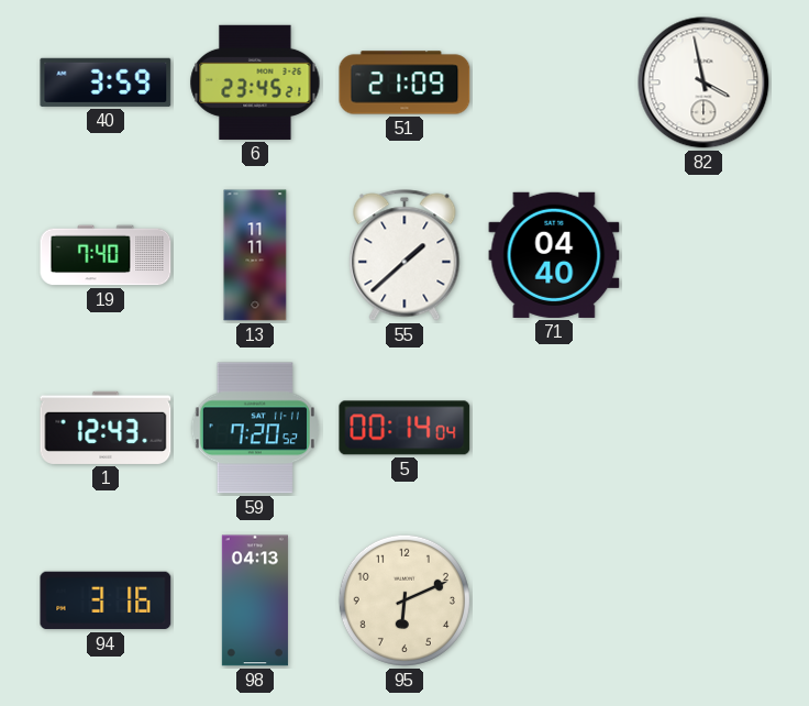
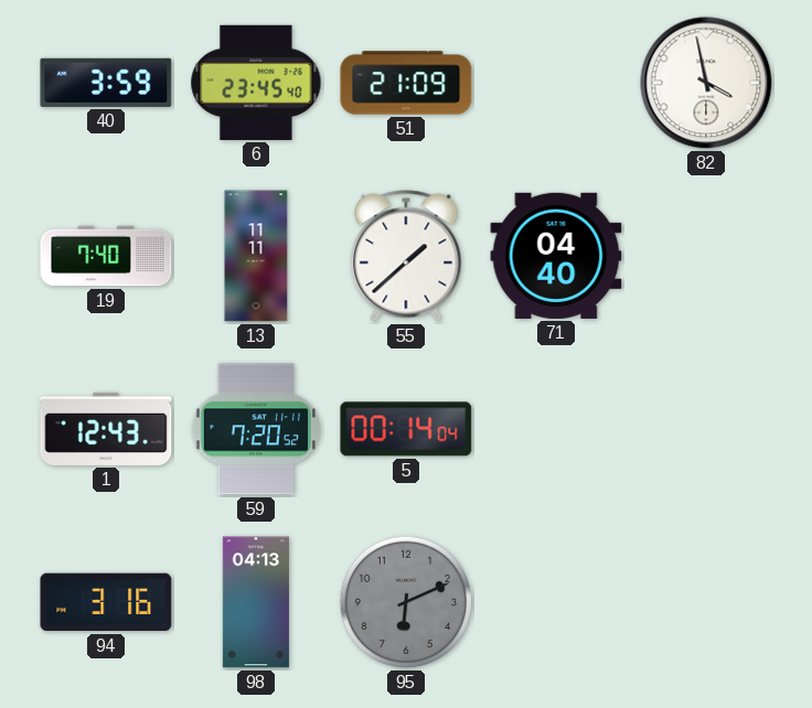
6: 23:45:21 -> 23:45:40 (256, 83)
95 dial: cream -> grey (406, 602)
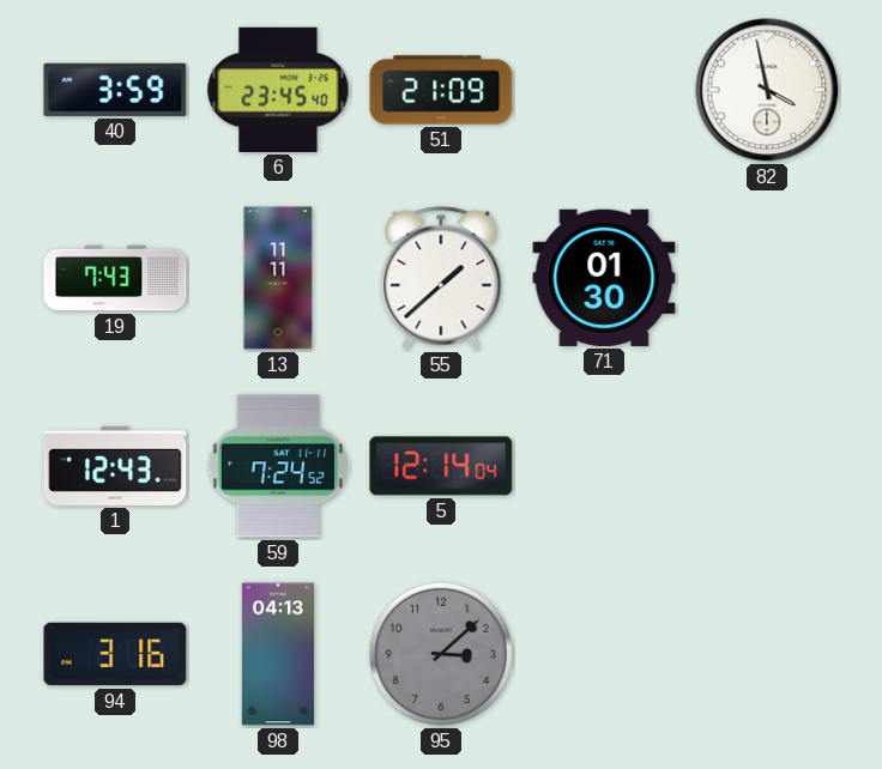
19: 7:40 -> 7:43 (115, 278)
71: 04:40 -> 01:30 (604, 278)
59: 7:20 -> 7:24 (278, 466)
5: 00:14 -> 12:14 (441, 466)
95: 6:11 -> 3:08 (441, 654)
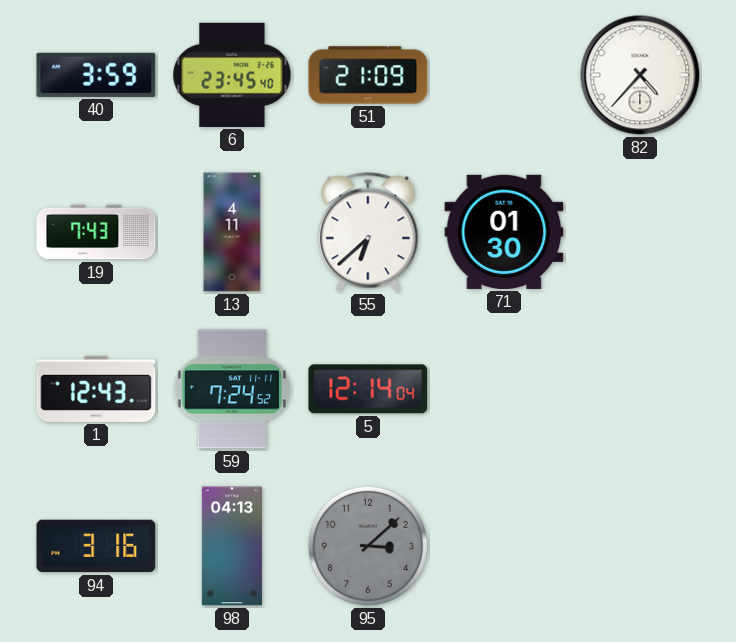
82: 3:58 -> 4:37 (640, 75)
13: 11:11 -> 4:11 (232, 232)
55: 1:38 -> 6:38 (368, 232)
